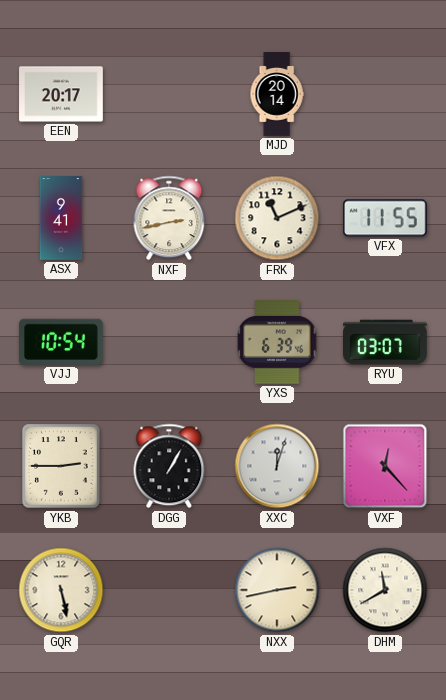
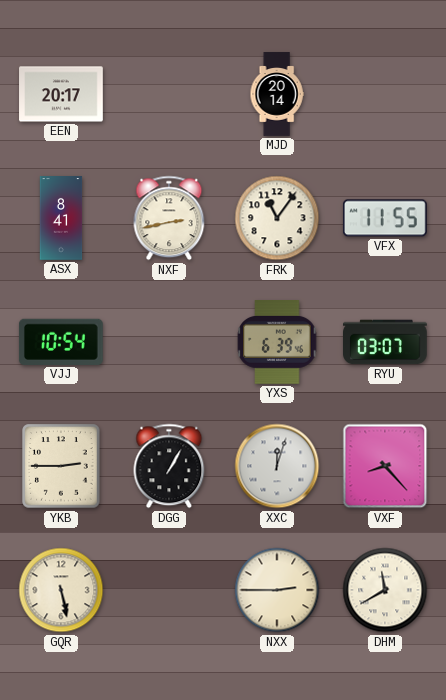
ASX: 9:41 -> 8:41 (61, 218)
FRK: 11:11 -> 11:06 (277, 218)
VXF: 12:23 -> 8:23 (385, 466)
NXX: 2:43 -> 2:45 (277, 590)
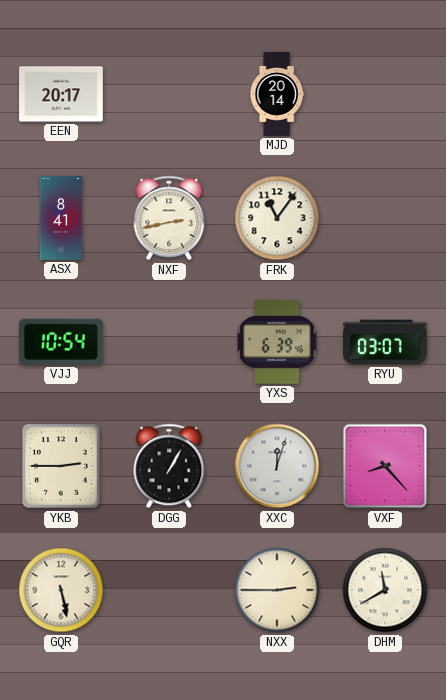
VFX: 11:55 -> none (385, 218)
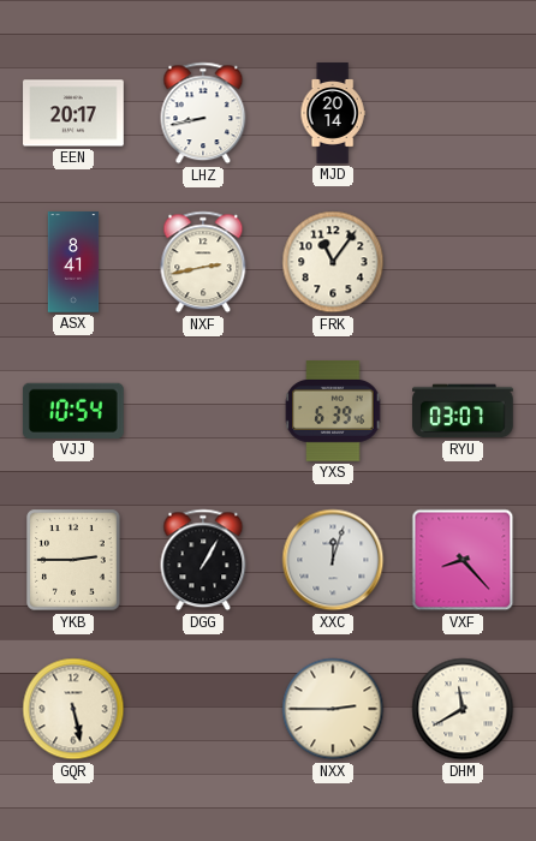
LHZ: none -> 8:43 (203, 113)
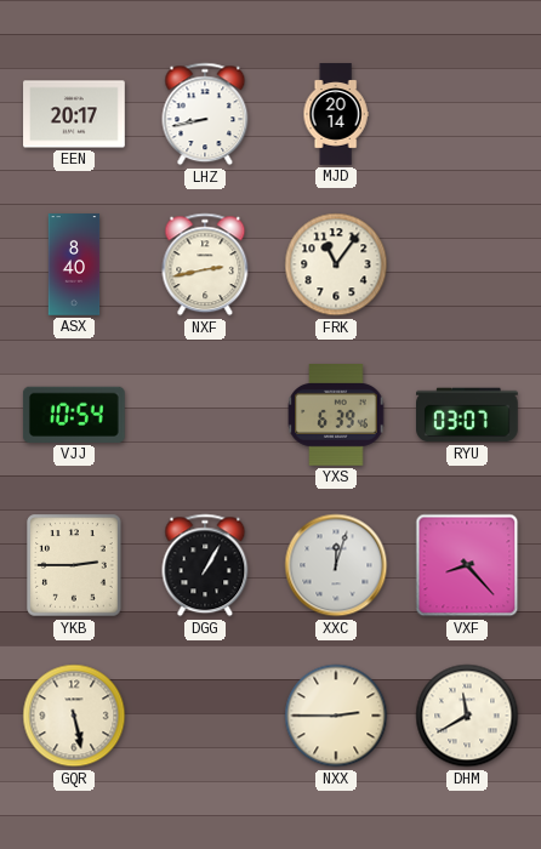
ASX: 8:41 -> 8:40 (74, 264)
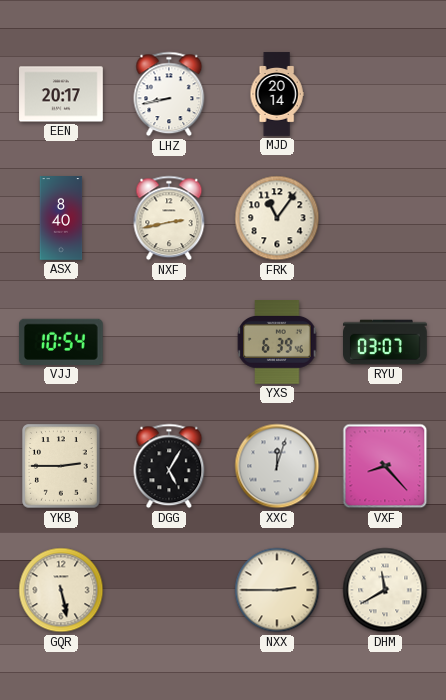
DGG: 1:05 -> 5:05 (169, 466)
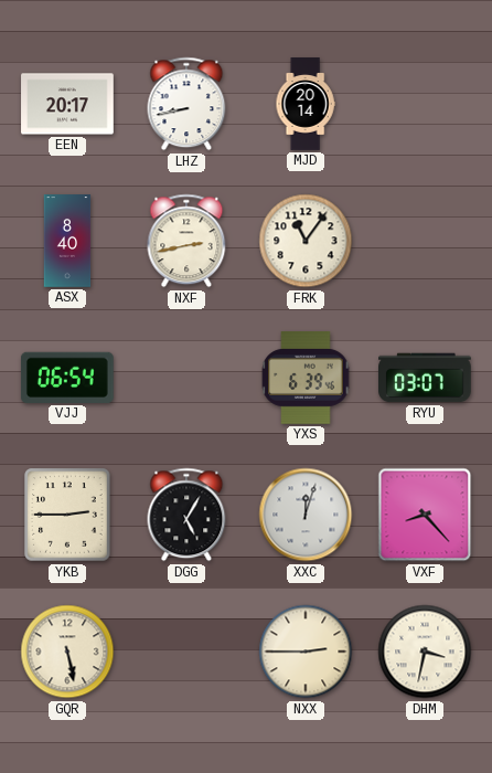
VJJ: 10:54 -> 06:54 (67, 378)
DHM: 11:40 -> 3:32 (425, 652)
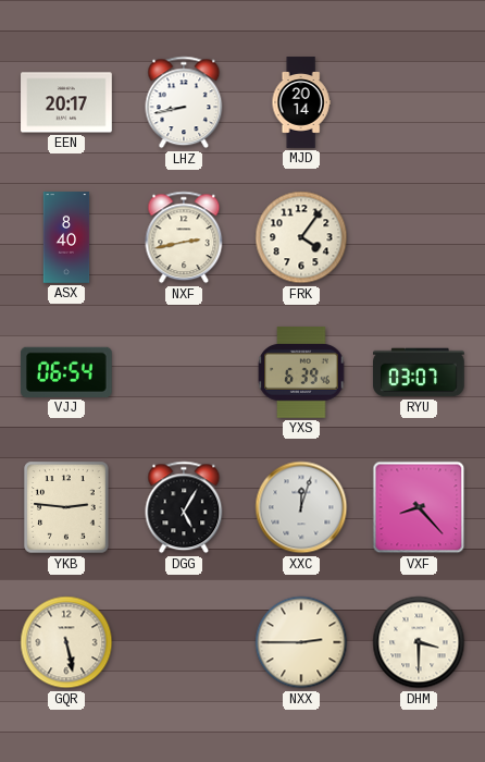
FRK: 11:06 -> 4:06 (301, 237)
YKB: 2:45 -> 2:46 (66, 507)
DHM: 3:32 -> 3:30 (419, 642)
